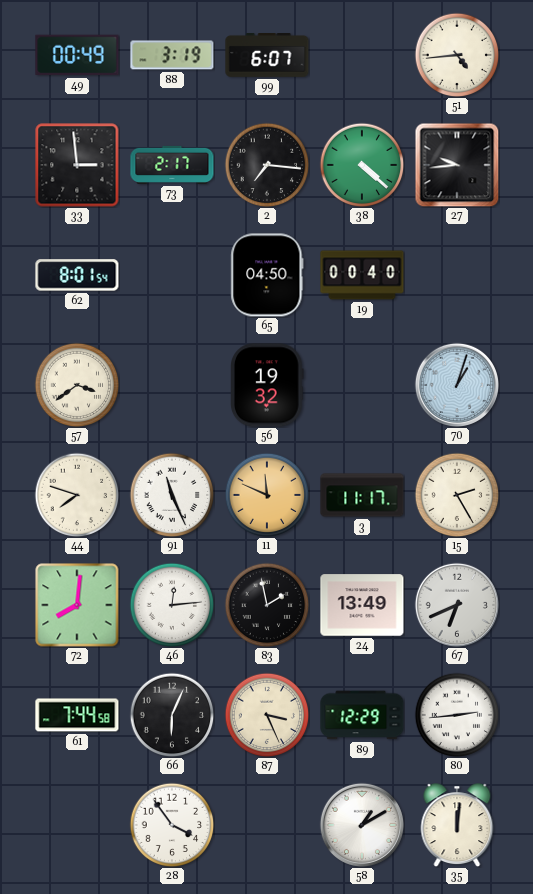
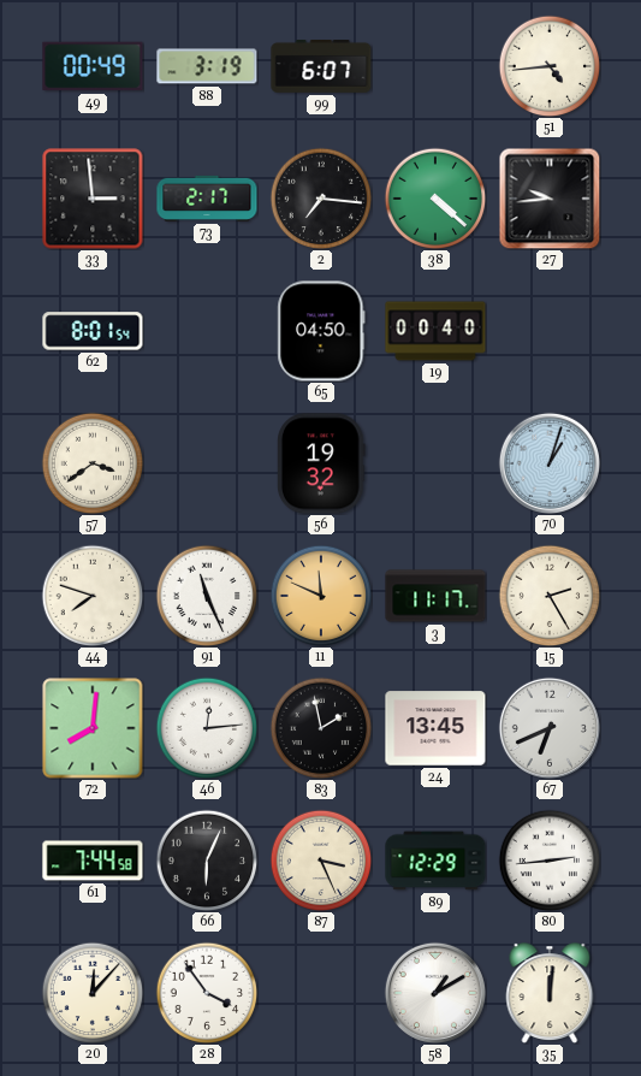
24: 13:49 -> 13:45 (435, 728)
20: none -> 12:07 (93, 993)
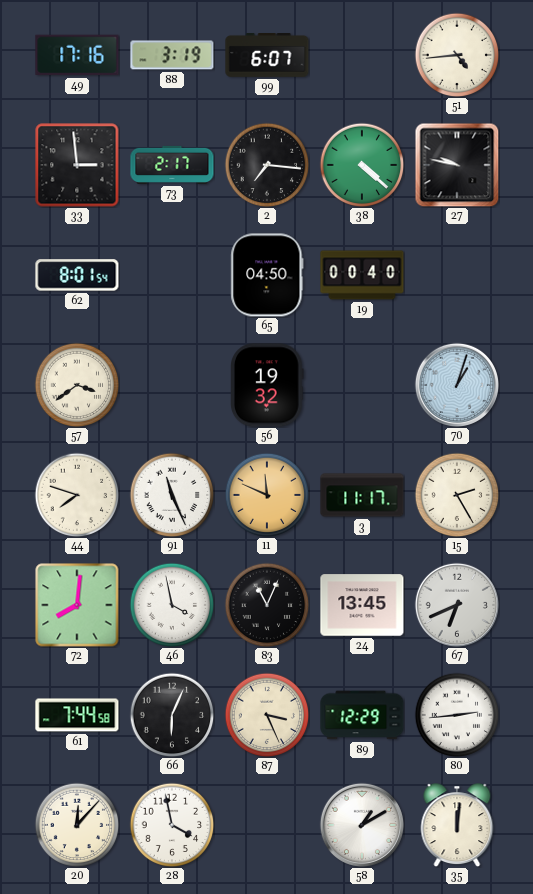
49: 00:49 -> 17:16 (77, 55)
27: 9:44 -> 9:47 (457, 165)
46: 12:14 -> 3:58 (172, 605)
83: 1:58 -> 11:04 (267, 605)
28: 3:54 -> 3:58 (172, 825)
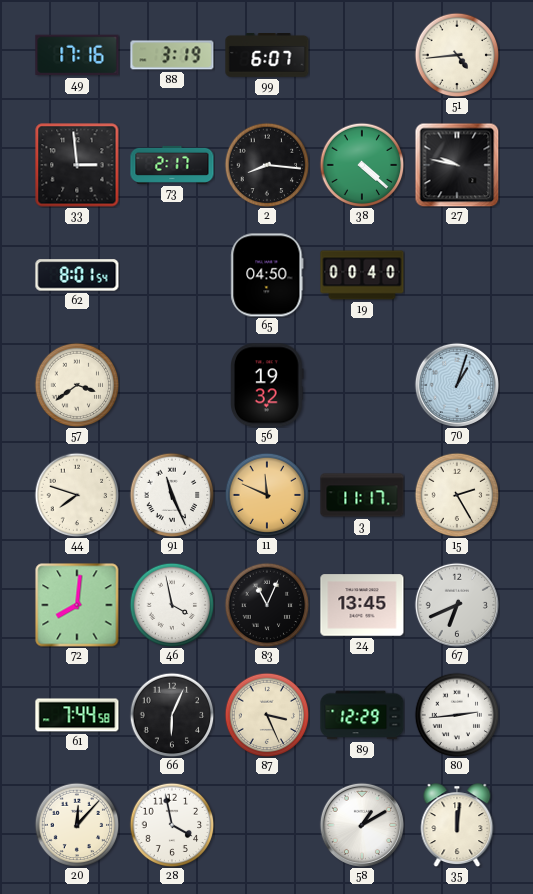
2: 7:16 -> 8:16 (267, 165)
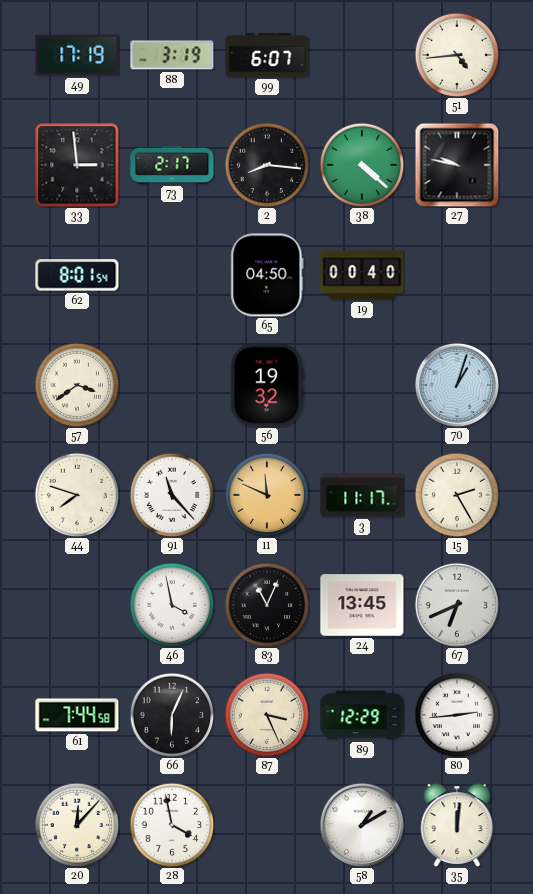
49: 17:16 -> 17:19 (77, 55)
91: 11:26 -> 11:23 (172, 495)
72: 8:01 -> none (77, 605)
